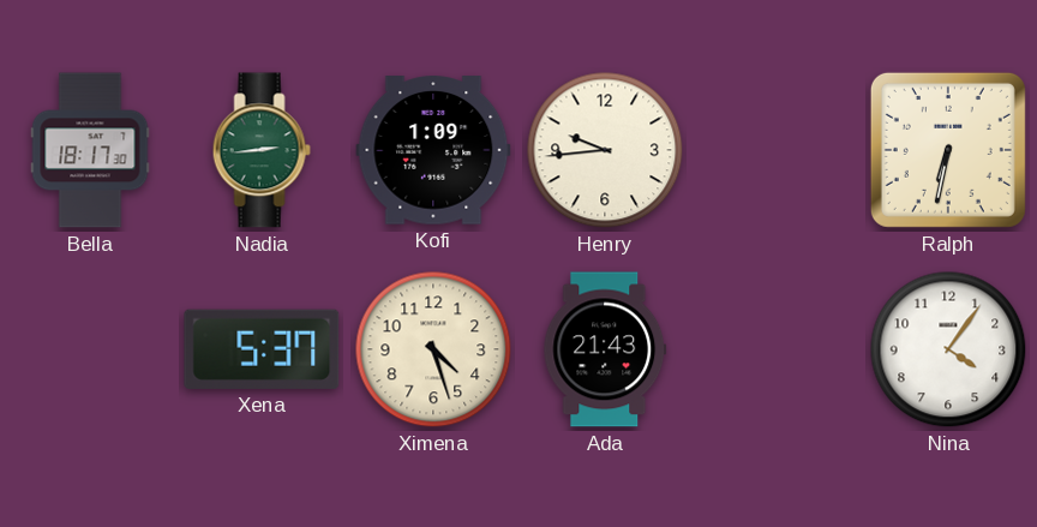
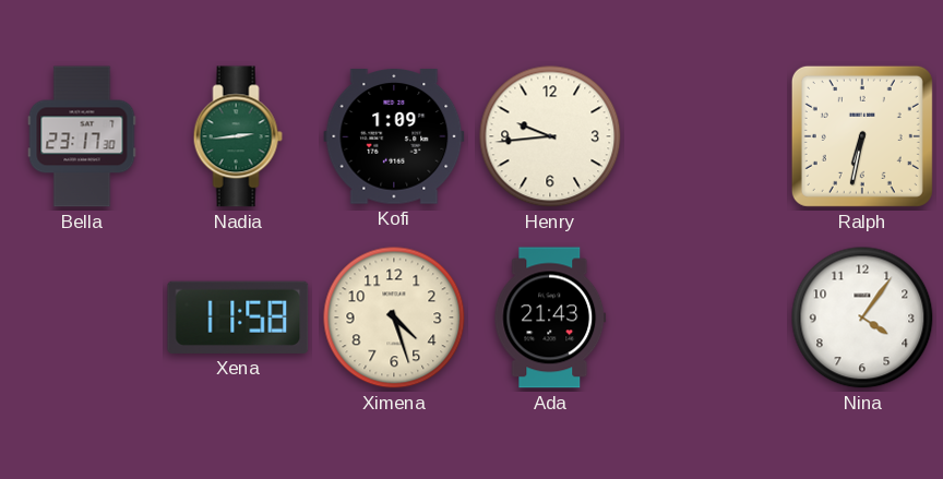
Bella: 18:17 -> 23:17 (82, 136)
Xena: 5:37 -> 11:58 (238, 318)
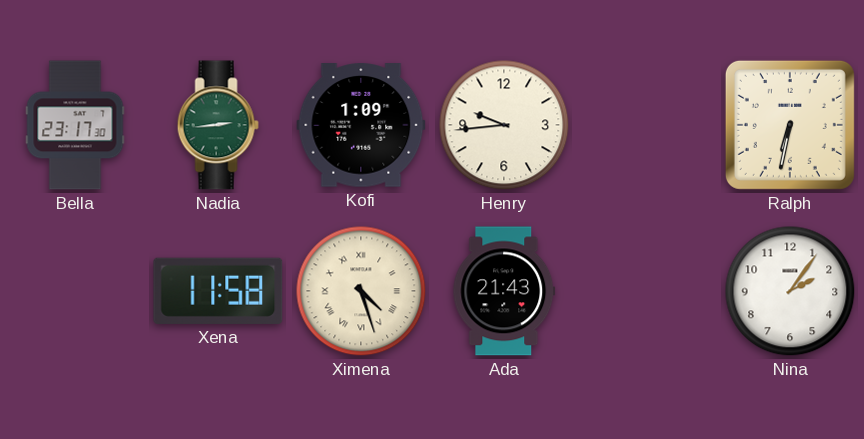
Ximena numerals: Arabic -> Roman (361, 291)
Nina: 4:06 -> 2:06 (790, 291)
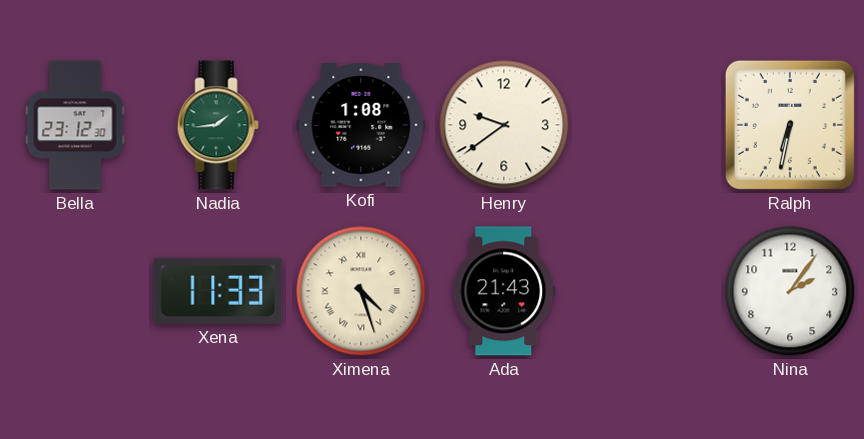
Bella: 23:17 -> 23:12 (75, 125)
Nadia: 2:44 -> 1:44 (218, 125)
Kofi: 1:09 -> 1:08 (361, 125)
Henry: 9:44 -> 9:39 (504, 125)
Xena: 11:58 -> 11:33 (218, 291)
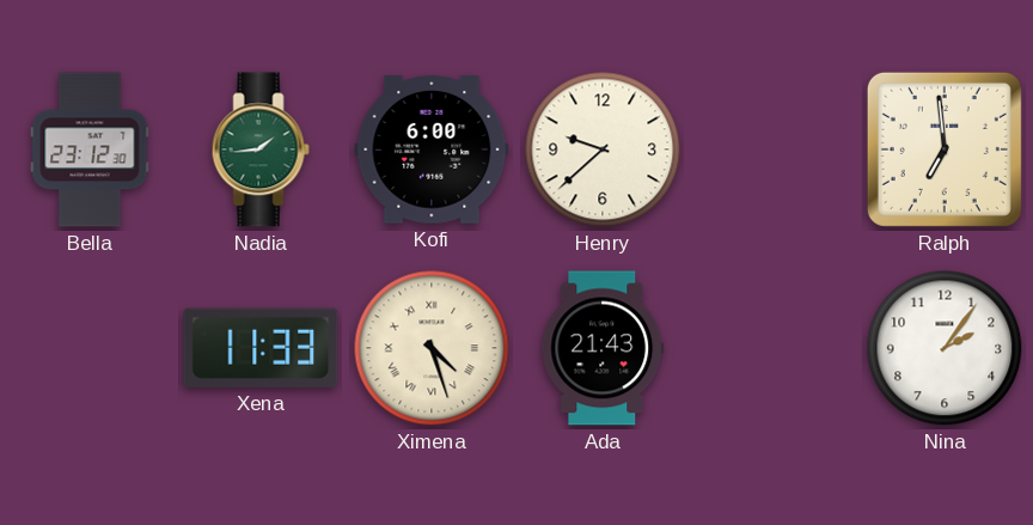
Kofi: 1:08 -> 6:00 (432, 149)
Henry: 9:39 -> 9:38 (603, 149)
Ralph: 6:32 -> 6:59 (945, 149)
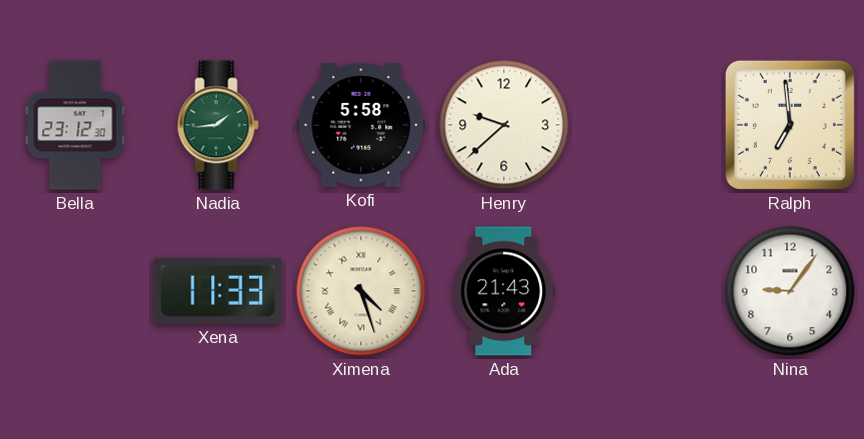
Kofi: 6:00 -> 5:58 (361, 125)
Nina: 2:06 -> 9:06 (790, 291)
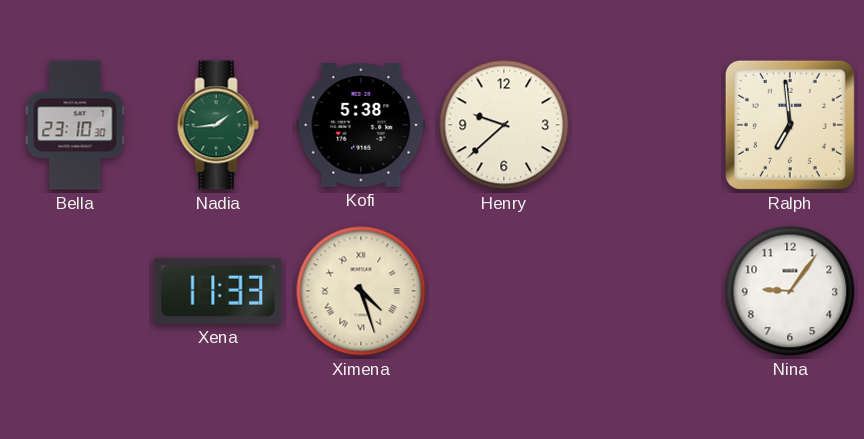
Bella: 23:12 -> 23:10 (75, 125)
Kofi: 5:58 -> 5:38 (361, 125)
Ada: 21:43 -> none (504, 291)
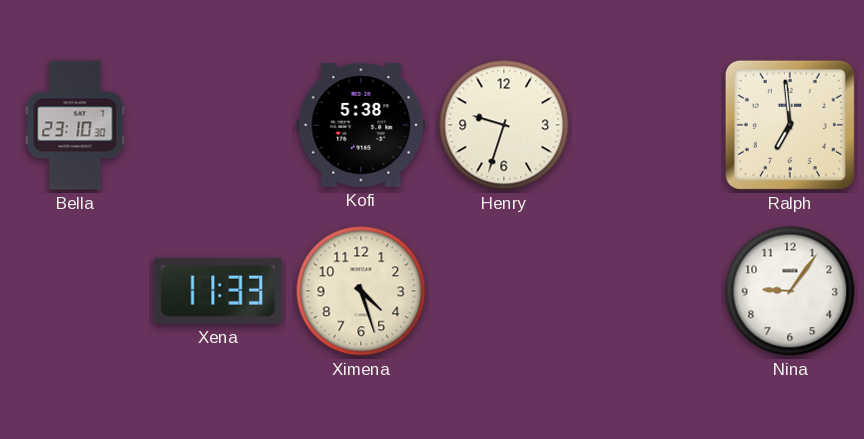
Nadia: 1:44 -> none (218, 125)
Henry: 9:38 -> 9:33 (504, 125)
Ximena numerals: Roman -> Arabic (361, 291)
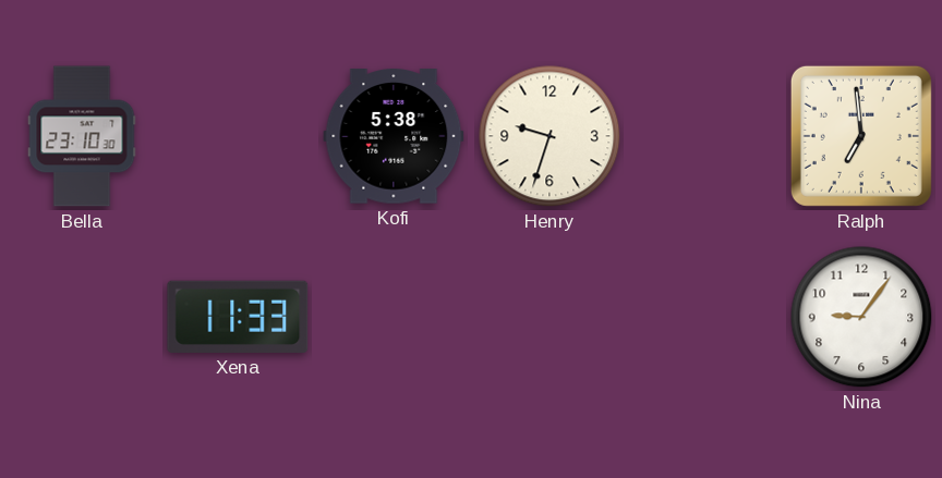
Ximena: 4:27 -> none (361, 291)
